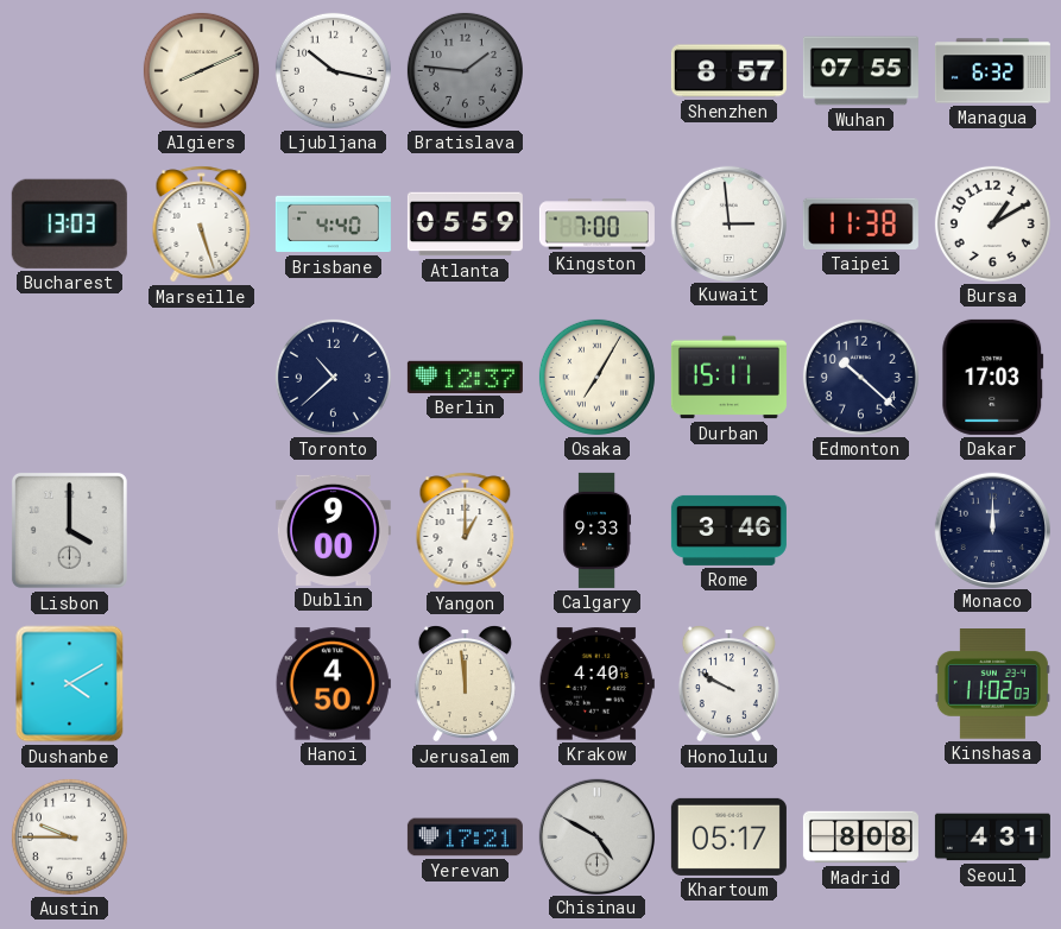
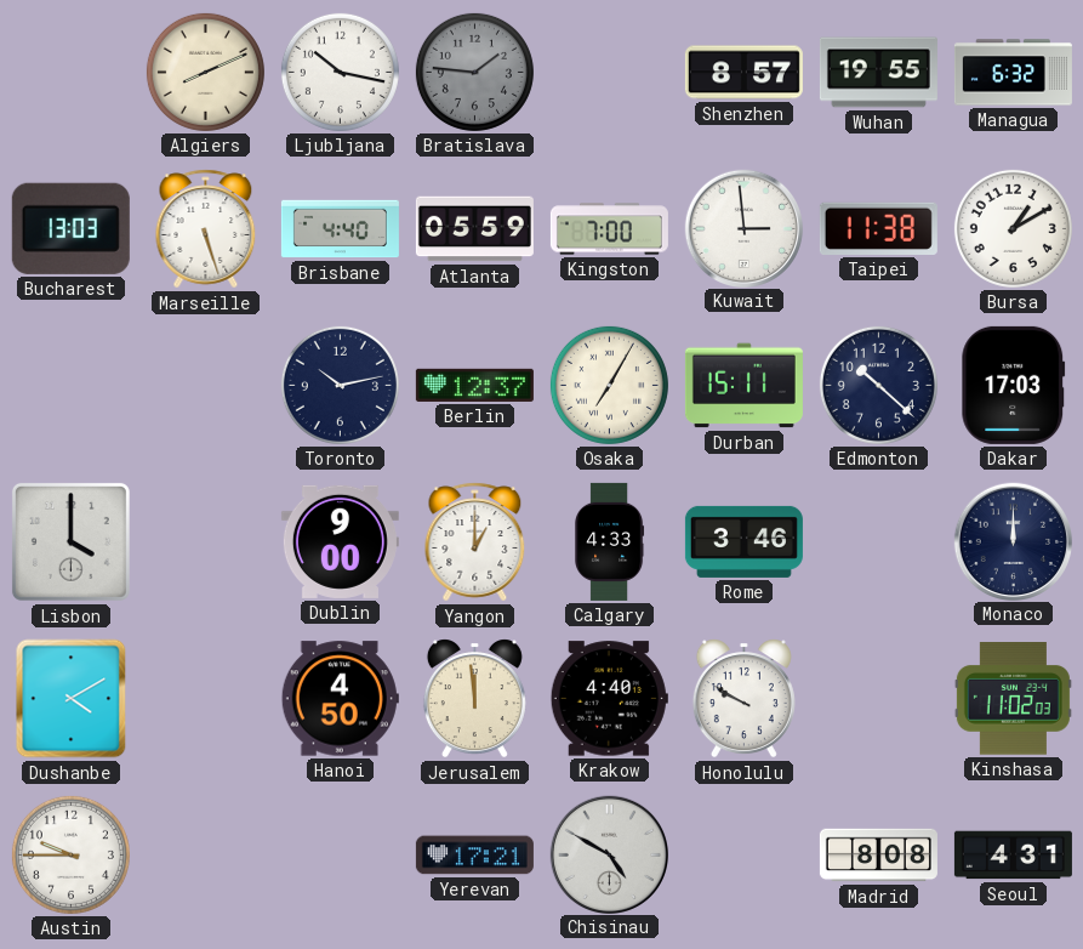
Wuhan: 07:55 -> 19:55 (878, 73)
Toronto: 10:38 -> 10:13 (340, 385)
Calgary: 9:33 -> 4:33 (610, 541)
Khartoum: 05:17 -> none (728, 836)
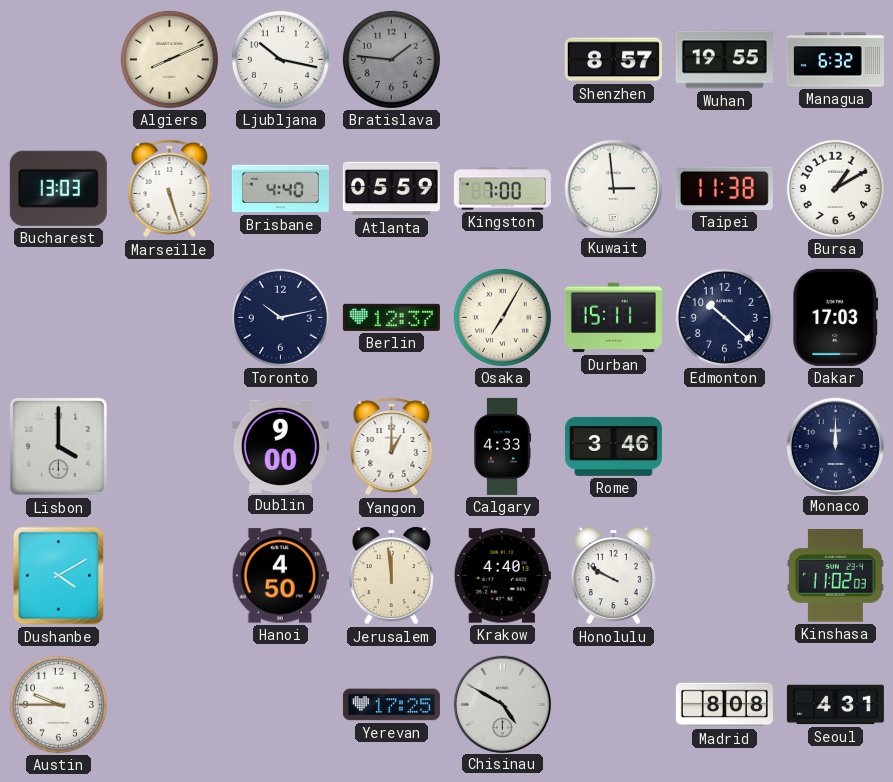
Yerevan: 17:21 -> 17:25 (391, 705)
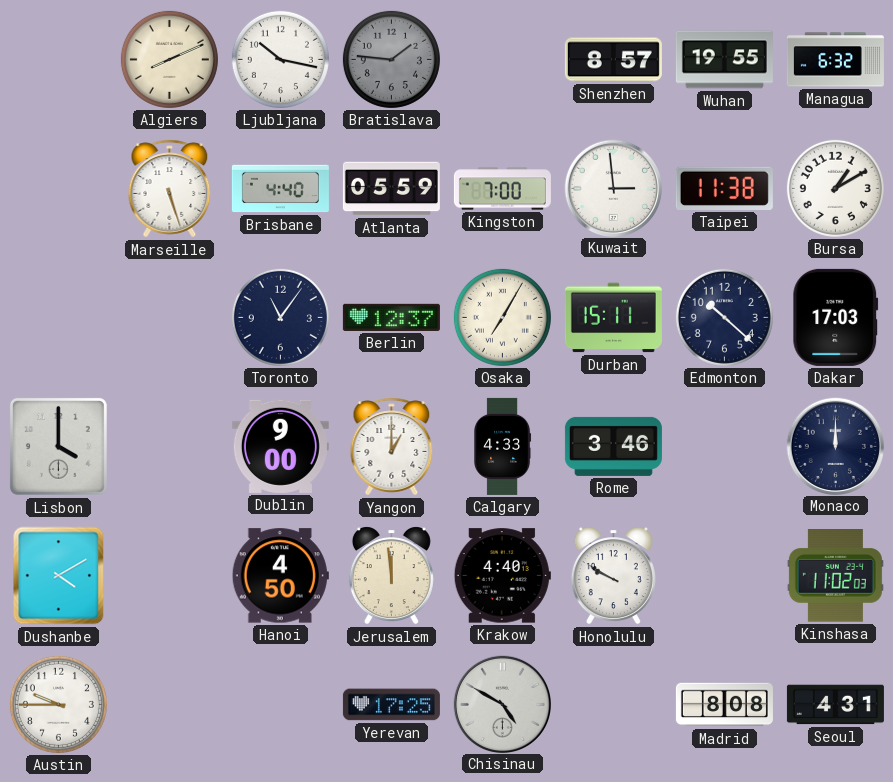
Bucharest: 13:03 -> none (58, 188)
Toronto: 10:13 -> 11:06 (280, 317)
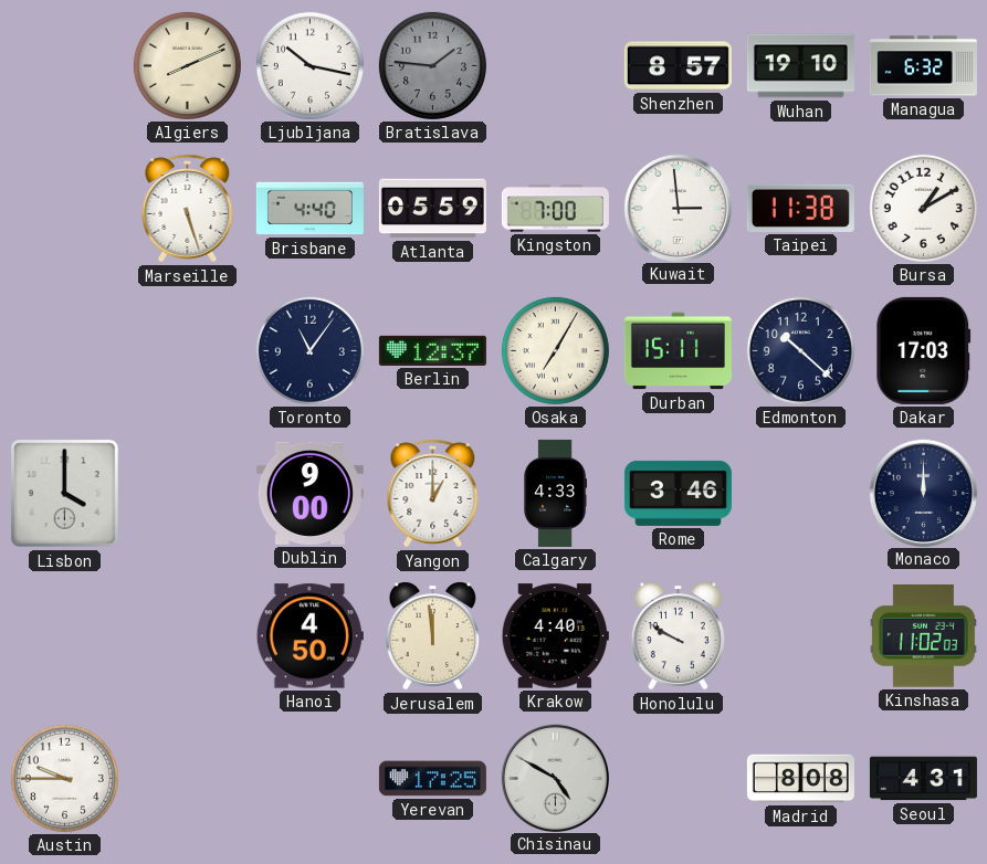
Wuhan: 19:55 -> 19:10 (800, 66)
Dushanbe: 4:10 -> none (59, 576)
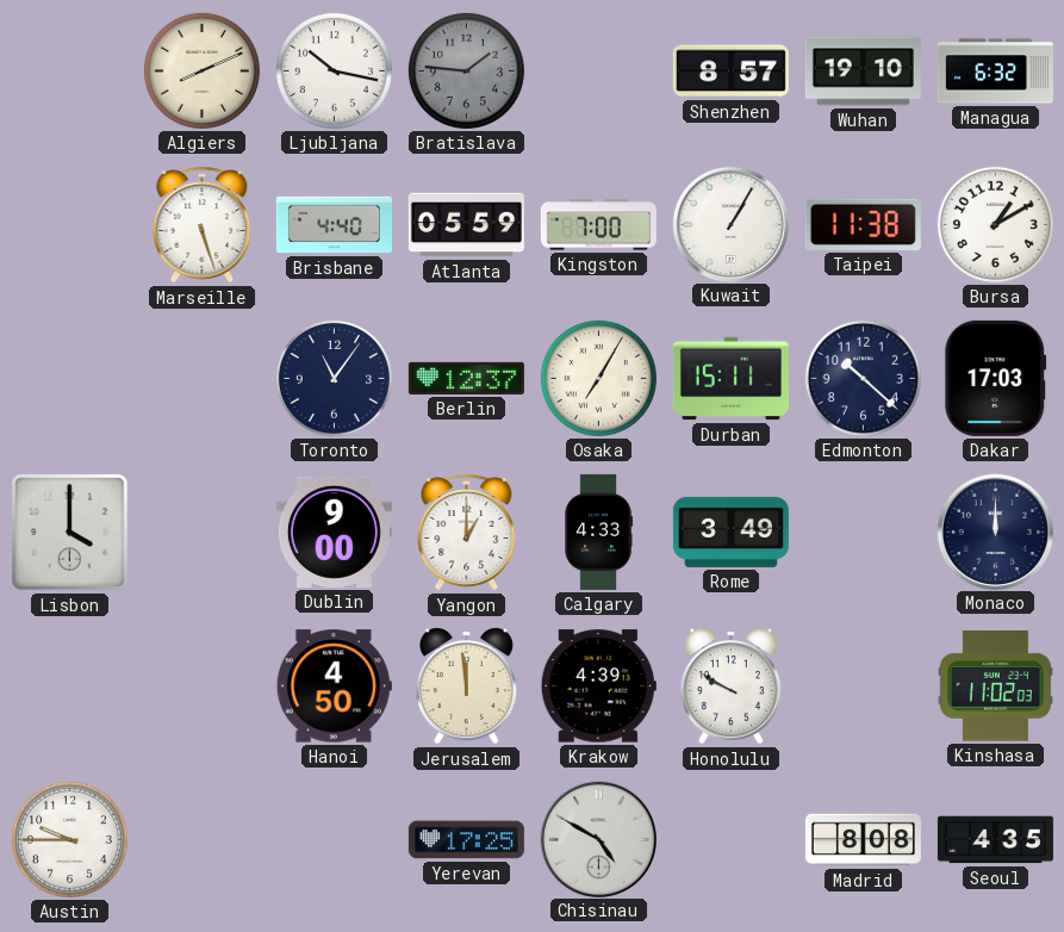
Kuwait: 2:59 -> 1:05 (730, 224)
Rome: 3:46 -> 3:49 (730, 532)
Krakow: 4:40 -> 4:39 (598, 686)
Seoul: 4:31 -> 4:35 (995, 840)
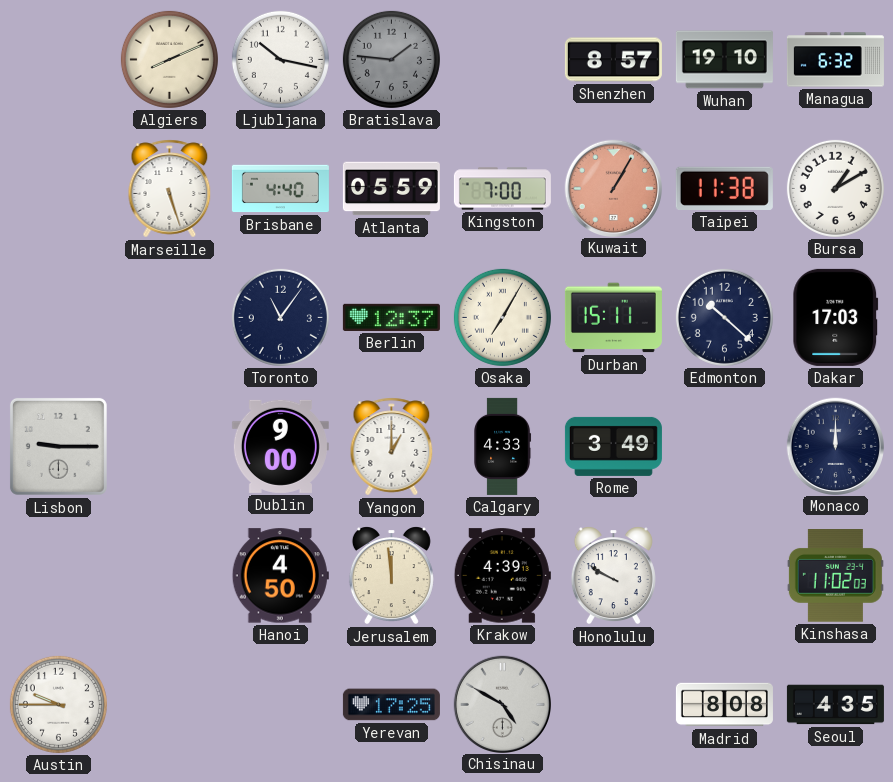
Kuwait dial: white -> salmon (613, 188)
Lisbon: 4:00 -> 9:15 (58, 446)
